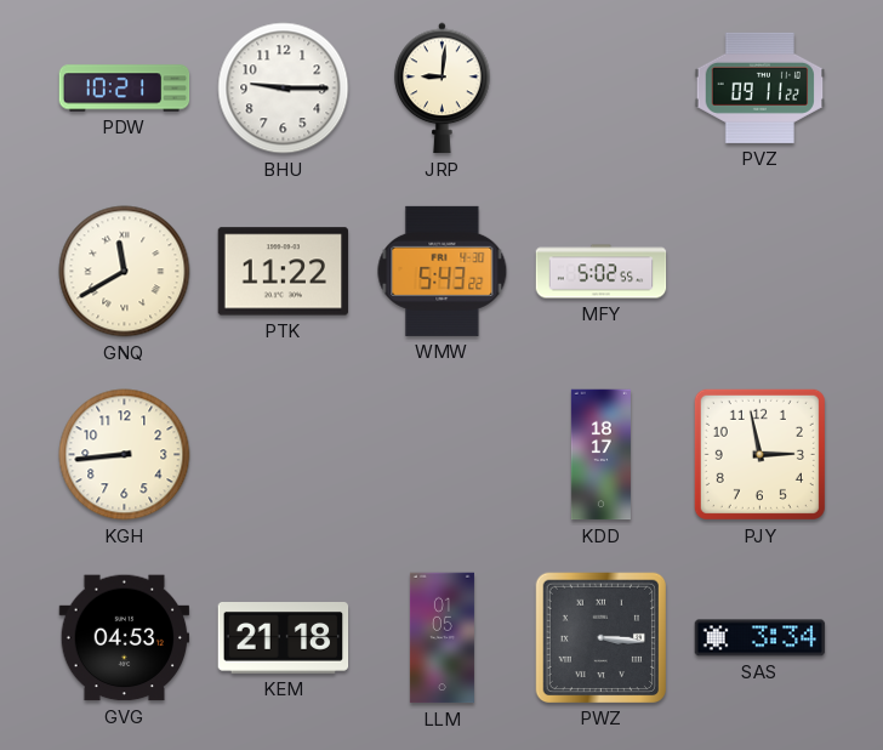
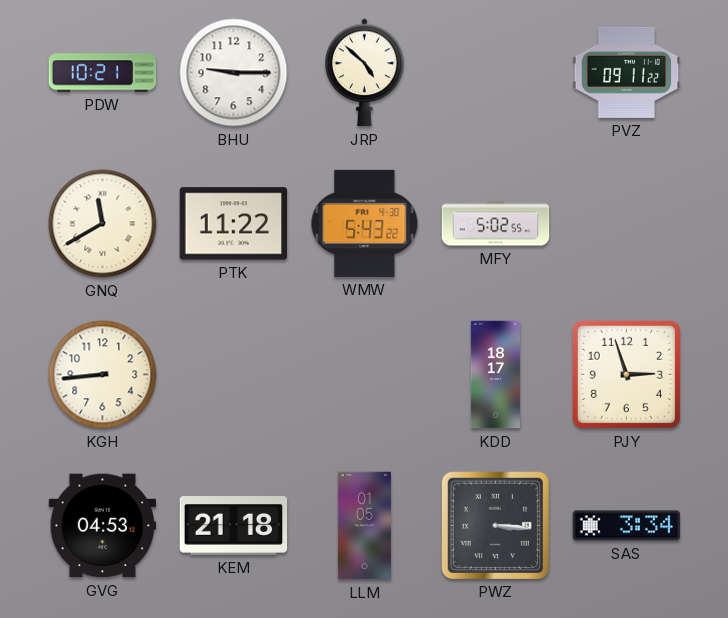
JRP: 9:01 -> 4:52 (365, 73)
PJY: 2:58 -> 2:57 (626, 374)
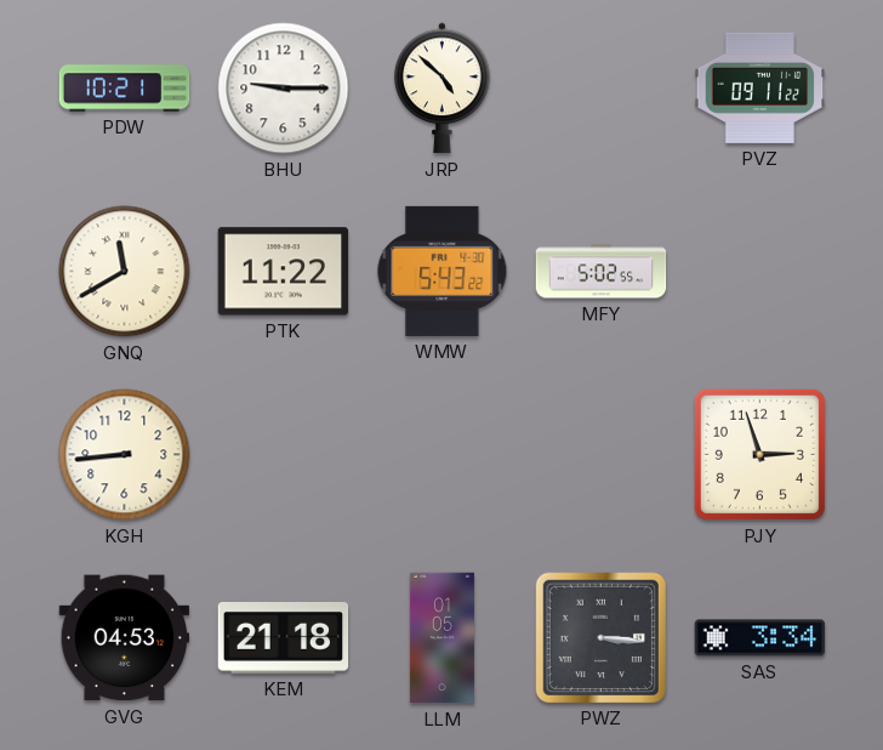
KDD: 18:17 -> none (495, 375)
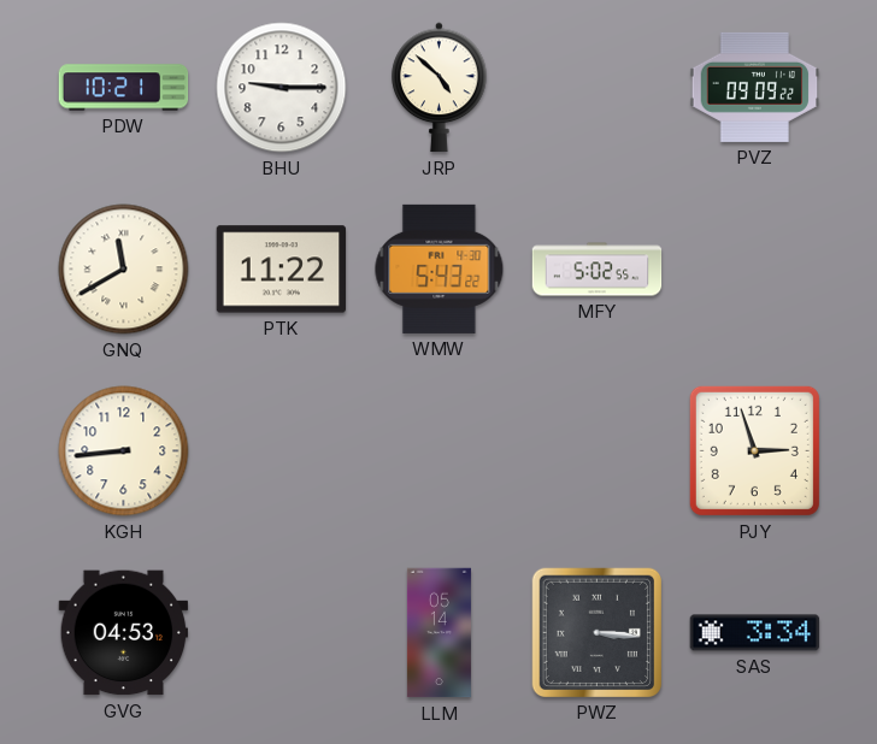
PVZ: 09:11 -> 09:09 (755, 87)
KEM: 21:18 -> none (284, 638)
LLM: 01:05 -> 05:14 (438, 633)
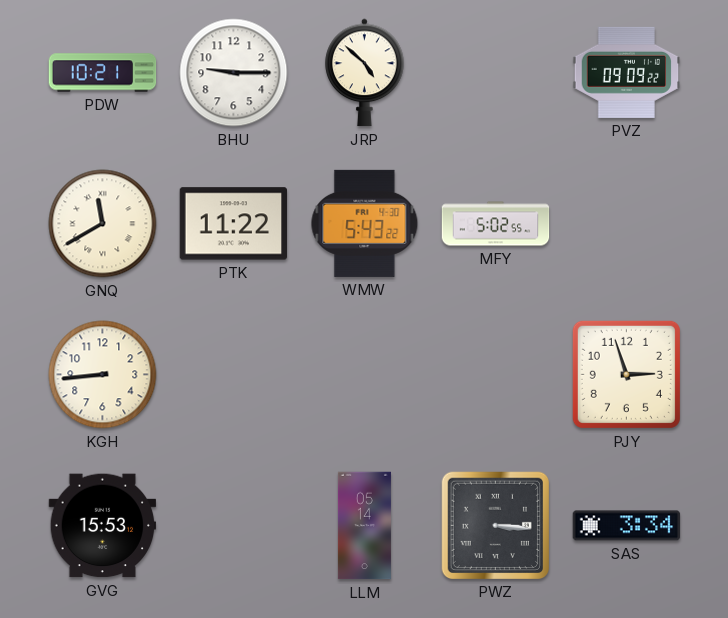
GVG: 04:53 -> 15:53 (103, 526)
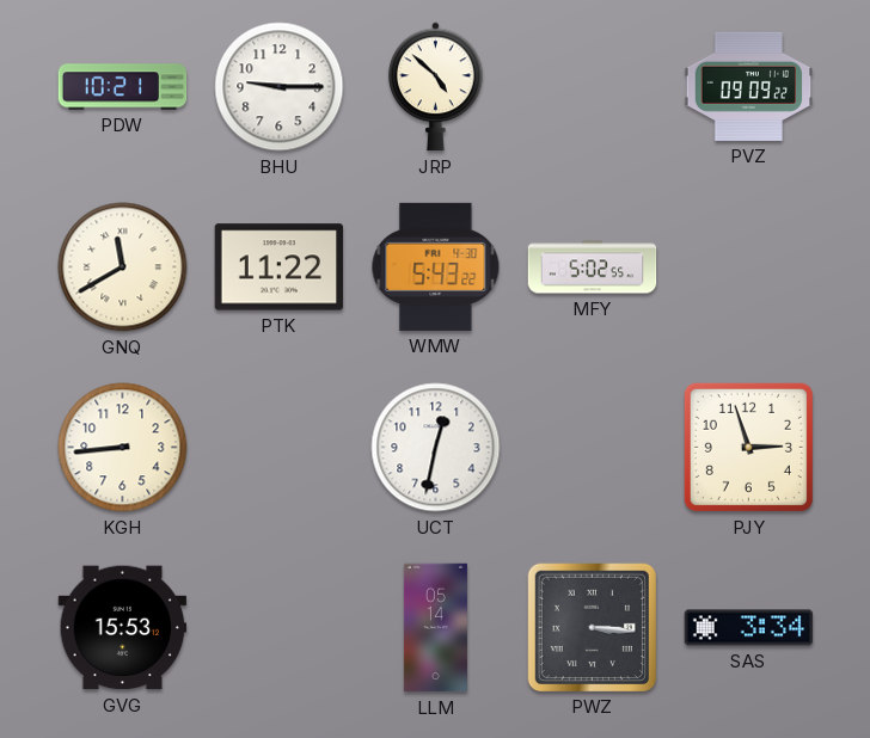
UCT: none -> 12:32 (436, 448)
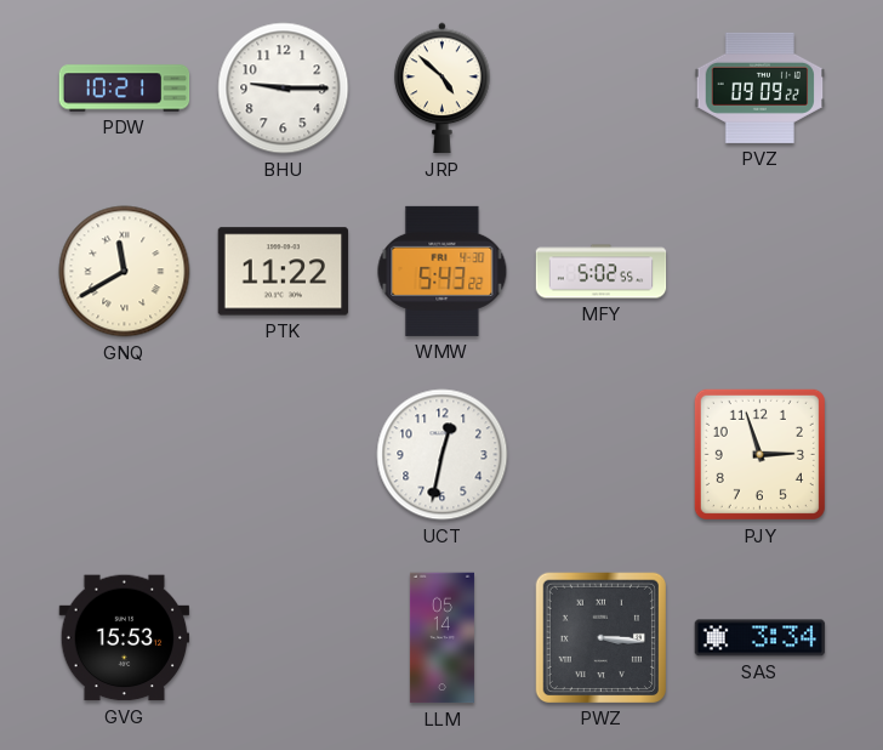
KGH: 8:44 -> none (123, 448)
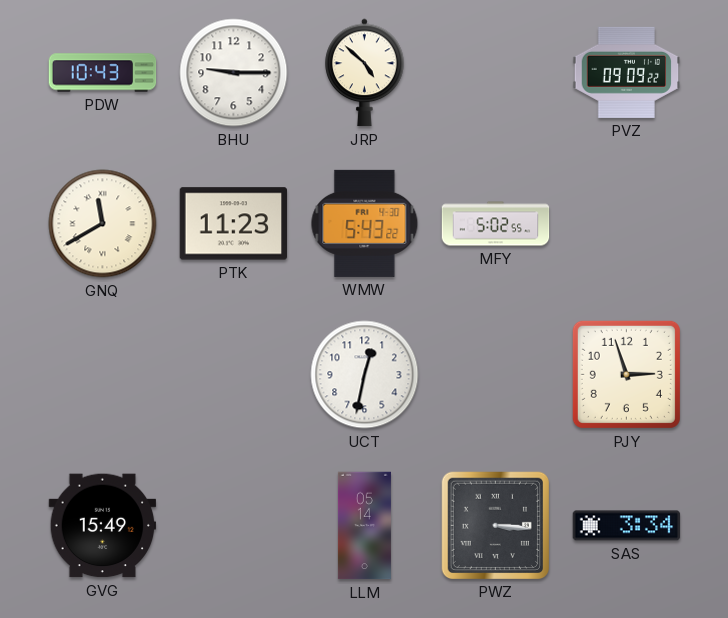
PDW: 10:21 -> 10:43 (103, 73)
PTK: 11:22 -> 11:23 (234, 224)
GVG: 15:53 -> 15:49 (103, 526)
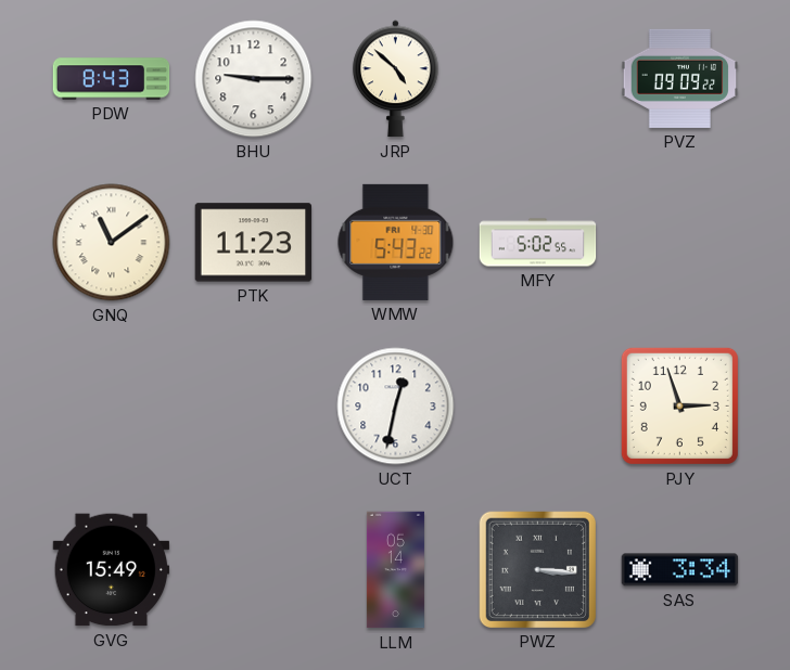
PDW: 10:43 -> 8:43 (112, 79)
GNQ: 11:40 -> 11:09 (112, 243)
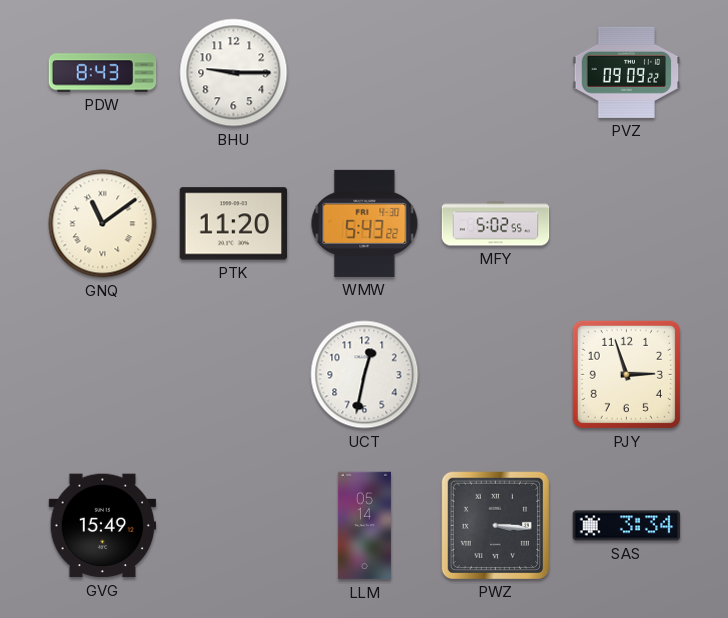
JRP: 4:52 -> none (396, 79)
PTK: 11:23 -> 11:20 (234, 224)
